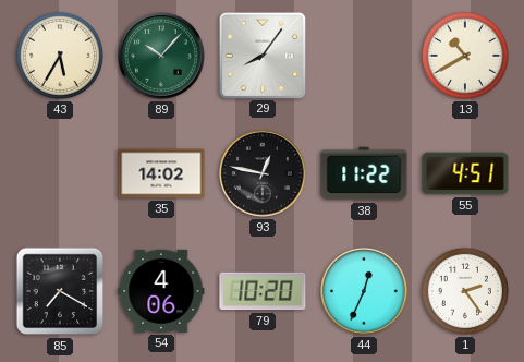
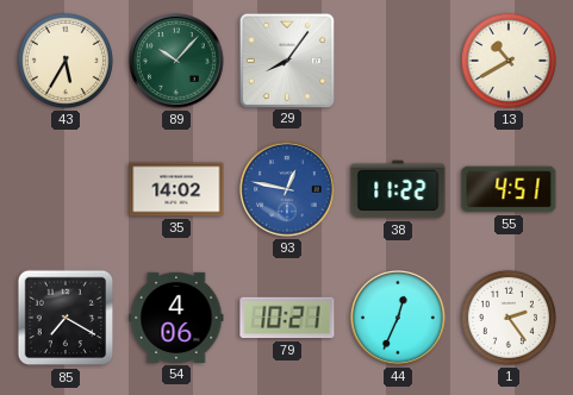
93 dial: black -> blue (288, 190)
79: 10:20 -> 10:21 (287, 318)
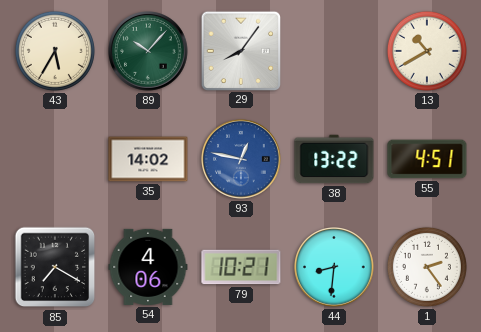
38: 11:22 -> 13:22 (334, 159)
44: 12:34 -> 8:31 (335, 268)
